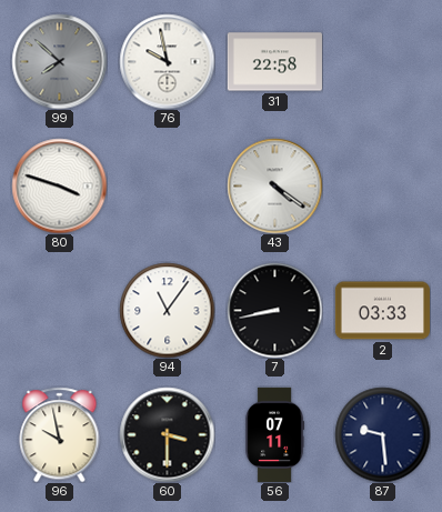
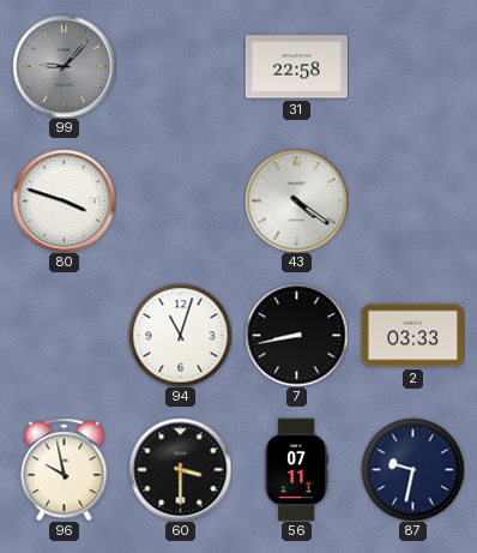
99: 7:52 -> 9:07 (64, 66)
76: 9:58 -> none (167, 61)
94: 11:06 -> 11:03 (180, 335)
87: 9:29 -> 9:32 (412, 469)
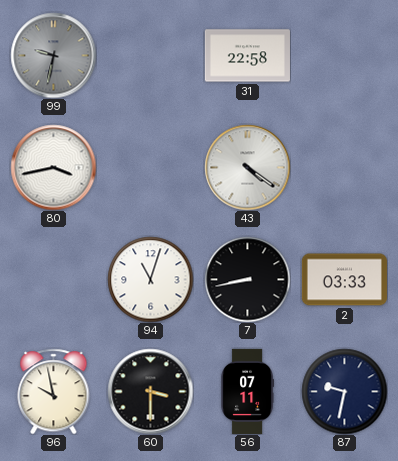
99: 9:07 -> 9:32 (53, 55)
80: 3:48 -> 3:43 (53, 167)
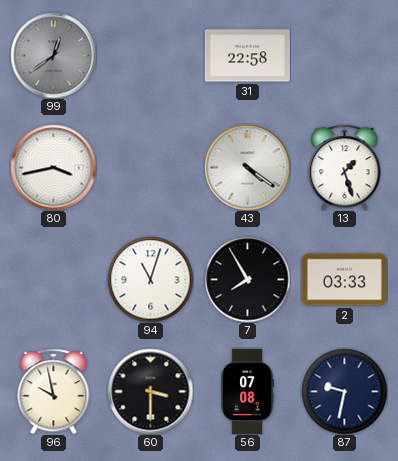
99: 9:32 -> 12:39 (53, 55)
13: none -> 1:27 (345, 167)
7: 8:43 -> 7:55 (247, 279)
56: 07:11 -> 07:08 (247, 391)
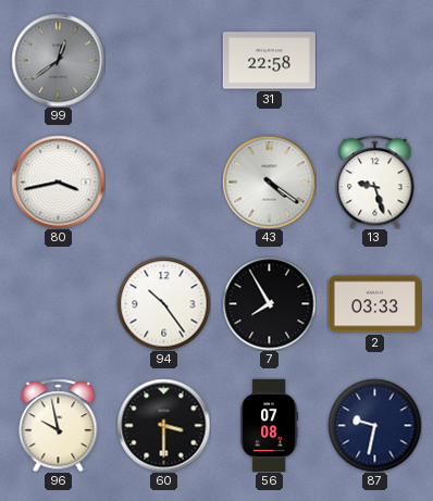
13: 1:27 -> 9:27 (375, 181)
94: 11:03 -> 10:24 (163, 303)
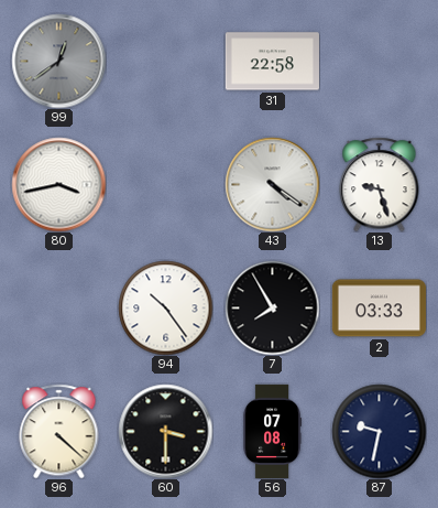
96: 9:58 -> 4:22 (59, 431)
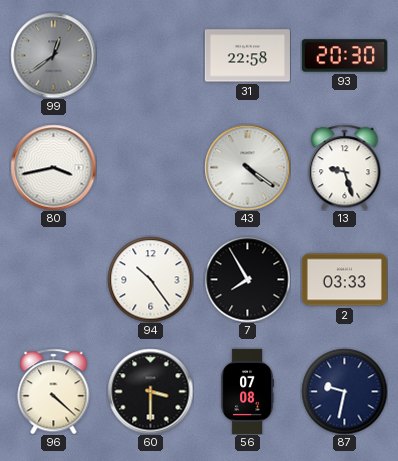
93: none -> 20:30 (344, 56)
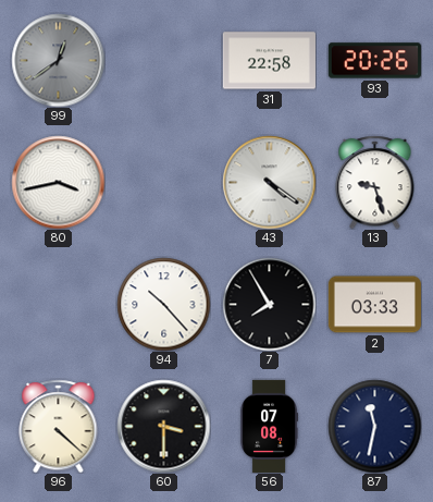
93: 20:30 -> 20:26 (374, 61)
94: 10:24 -> 10:23 (163, 304)
87: 9:32 -> 11:32 (374, 426)
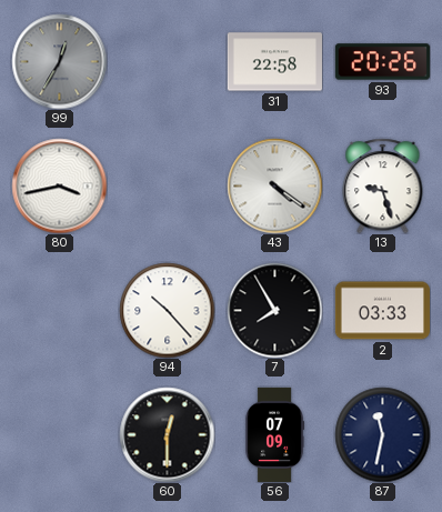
99: 12:39 -> 12:35 (59, 61)
96: 4:22 -> none (59, 426)
60: 3:30 -> 12:30 (167, 434)
56: 07:08 -> 07:09 (274, 434)
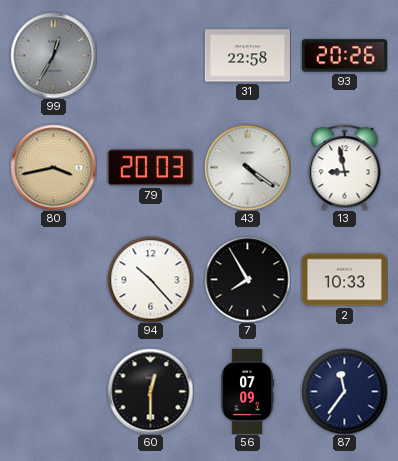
80 dial: white -> champagne (53, 167)
79: none -> 20:03 (150, 168)
13: 9:27 -> 8:58 (345, 167)
2: 03:33 -> 10:33 (344, 280)
87: 11:32 -> 11:36 (344, 391)
